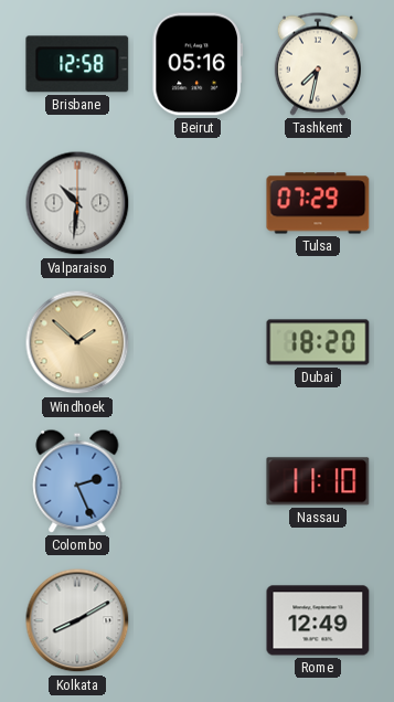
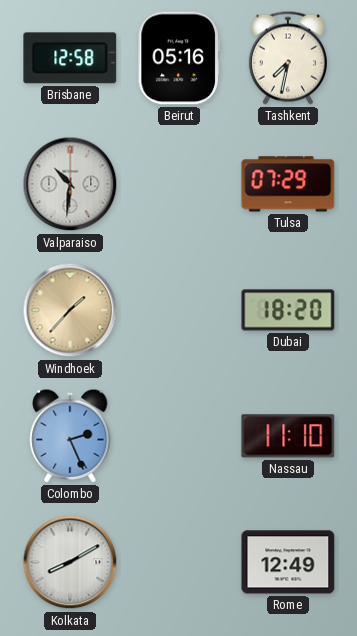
Windhoek: 1:52 -> 1:37 (70, 310)
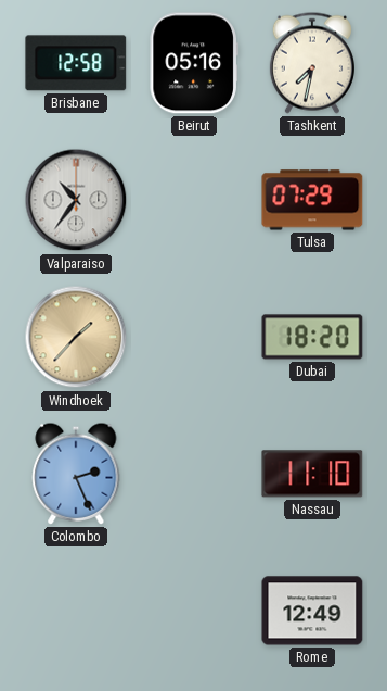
Valparaiso: 10:31 -> 10:36 (76, 200)
Kolkata: 8:10 -> none (70, 562)
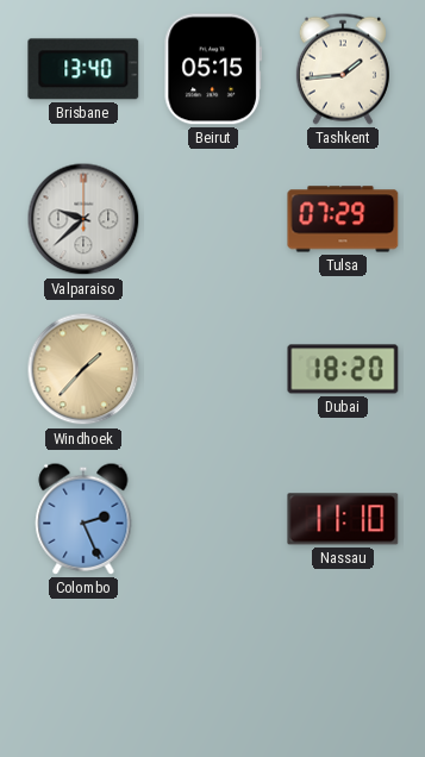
Brisbane: 12:58 -> 13:40 (83, 69)
Beirut: 05:16 -> 05:15 (213, 69)
Tashkent: 7:32 -> 1:44 (343, 69)
Valparaiso: 10:36 -> 9:38 (83, 219)
Rome: 12:49 -> none (312, 611)
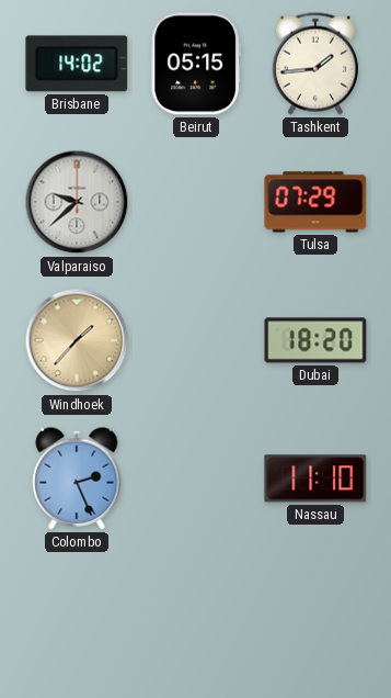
Brisbane: 13:40 -> 14:02 (77, 64)
